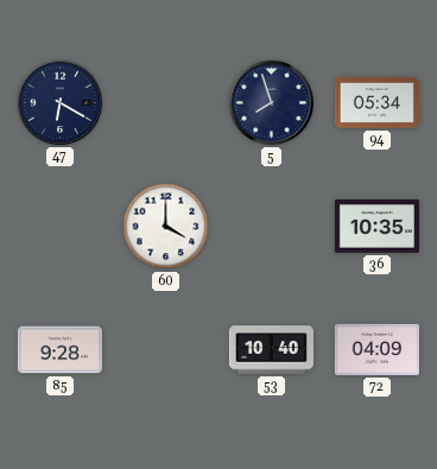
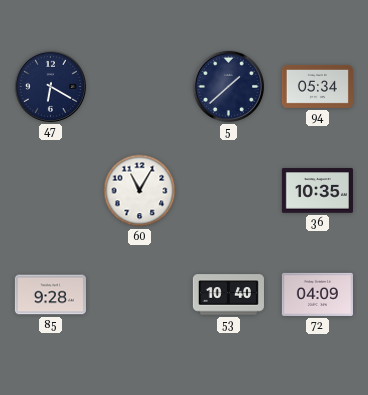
5: 7:57 -> 1:38 (228, 86)
60: 4:00 -> 11:05 (140, 191)
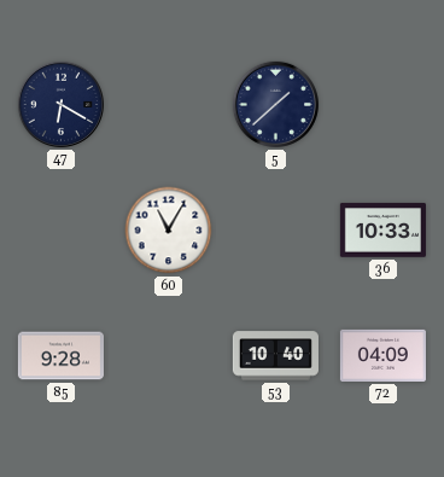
94: 05:34 -> none (317, 86)
36: 10:35 -> 10:33 (382, 231)
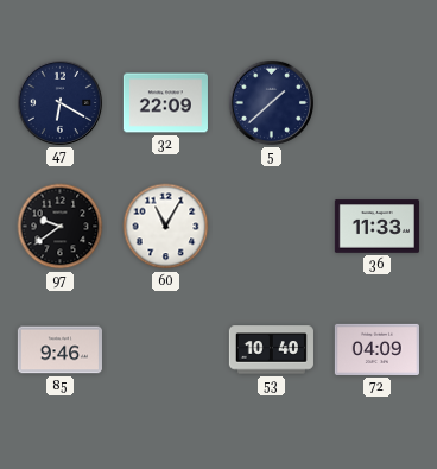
32: none -> 22:09 (165, 103)
97: none -> 9:39 (61, 227)
36: 10:33 -> 11:33 (376, 227)
85: 9:28 -> 9:46 (59, 350)
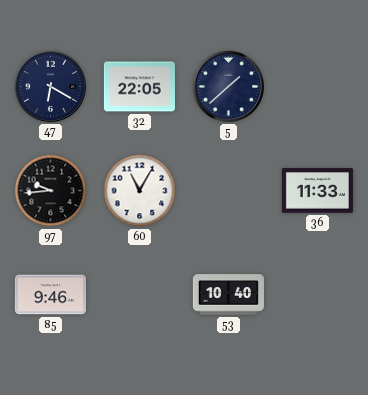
32: 22:09 -> 22:05 (139, 87)
97: 9:39 -> 9:44 (51, 191)
72: 04:09 -> none (376, 349)
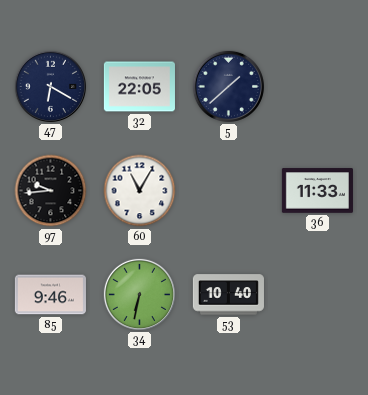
34: none -> 6:32 (139, 294)
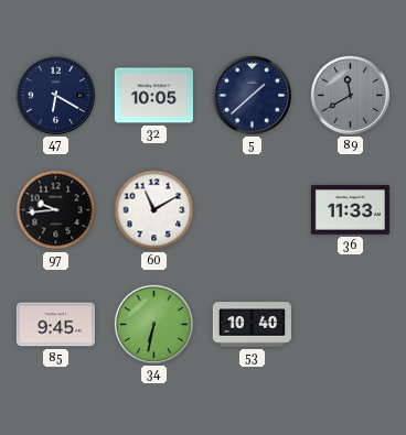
32: 22:05 -> 10:05 (153, 96)
89: none -> 11:40 (350, 95)
60: 11:05 -> 11:10 (154, 210)
85: 9:46 -> 9:45 (55, 325)
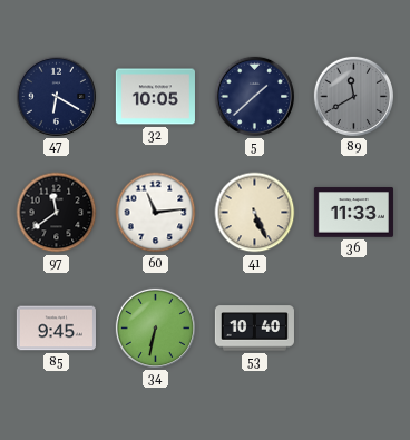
97: 9:44 -> 11:39 (57, 213)
60: 11:10 -> 11:14 (156, 213)
41: none -> 5:26 (255, 213)
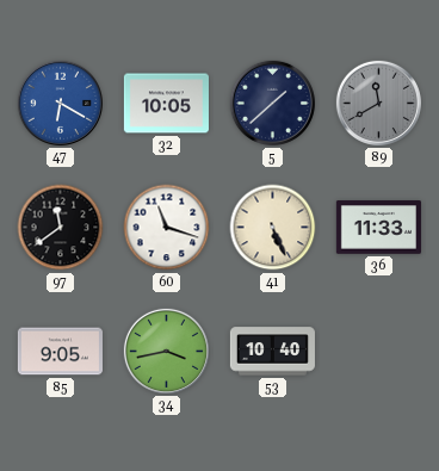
47 dial: navy -> blue (60, 103)
60: 11:14 -> 11:18 (167, 228)
85: 9:45 -> 9:05 (60, 352)
34: 6:32 -> 3:43 (166, 351)
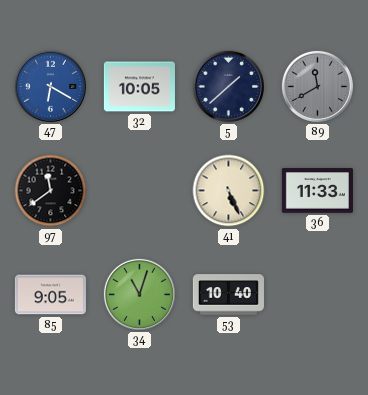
60: 11:18 -> none (167, 228)
34: 3:43 -> 11:03 (139, 294)
